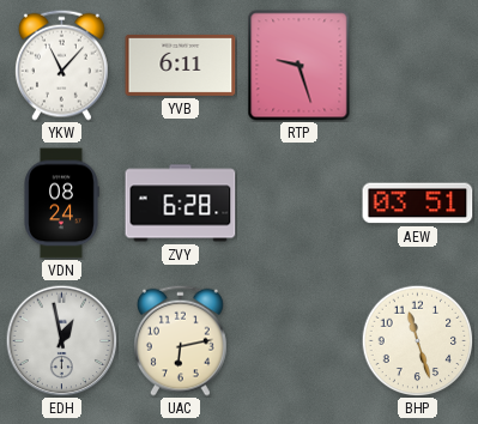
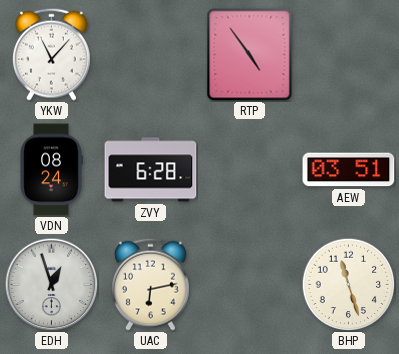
YVB: 6:11 -> none (181, 65)
RTP: 9:27 -> 4:54 (250, 55)
EDH: 12:58 -> 12:57 (51, 284)
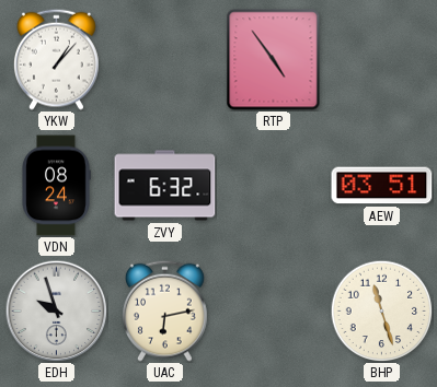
YKW: 11:07 -> 1:07 (56, 59)
ZVY: 6:28 -> 6:32 (165, 186)
EDH: 12:57 -> 9:57 (56, 310)
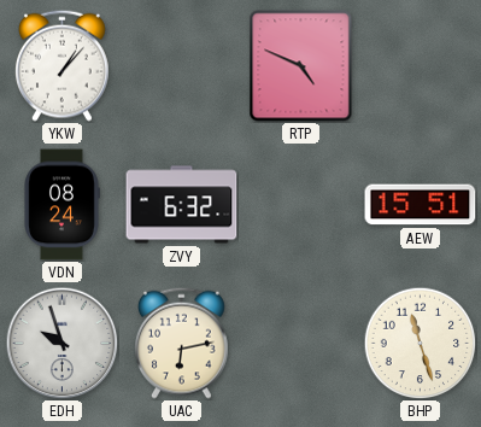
RTP: 4:54 -> 4:49 (301, 66)
AEW: 03:51 -> 15:51 (421, 205)
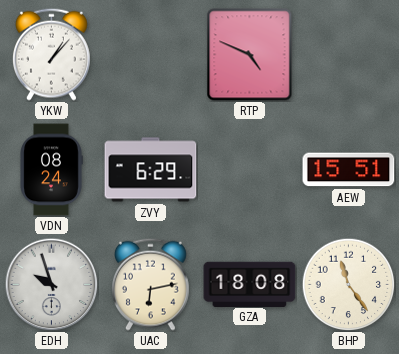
ZVY: 6:32 -> 6:29 (151, 170)
GZA: none -> 18:08 (250, 284)
BHP: 11:27 -> 11:24 (348, 284)
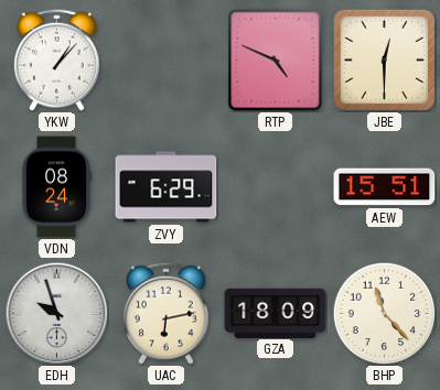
JBE: none -> 12:30 (384, 59)
GZA: 18:08 -> 18:09 (276, 313)
BHP: 11:24 -> 11:23 (384, 313)
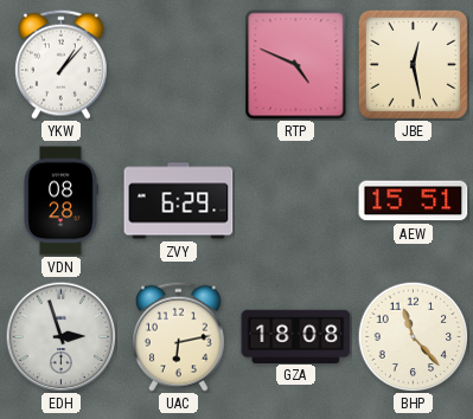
JBE: 12:30 -> 12:28 (413, 64)
VDN: 08:24 -> 08:28 (60, 201)
EDH: 9:57 -> 2:57 (60, 336)
GZA: 18:09 -> 18:08 (296, 336)
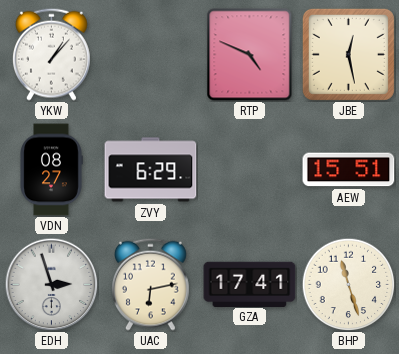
VDN: 08:28 -> 08:27 (51, 170)
GZA: 18:08 -> 17:41 (250, 284)
BHP: 11:23 -> 11:27 (348, 284)
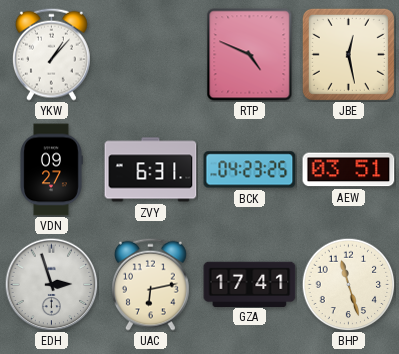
VDN: 08:27 -> 09:27 (51, 170)
ZVY: 6:29 -> 6:31 (151, 170)
BCK: none -> 04:23 (250, 170)
AEW: 15:51 -> 03:51 (349, 170)
